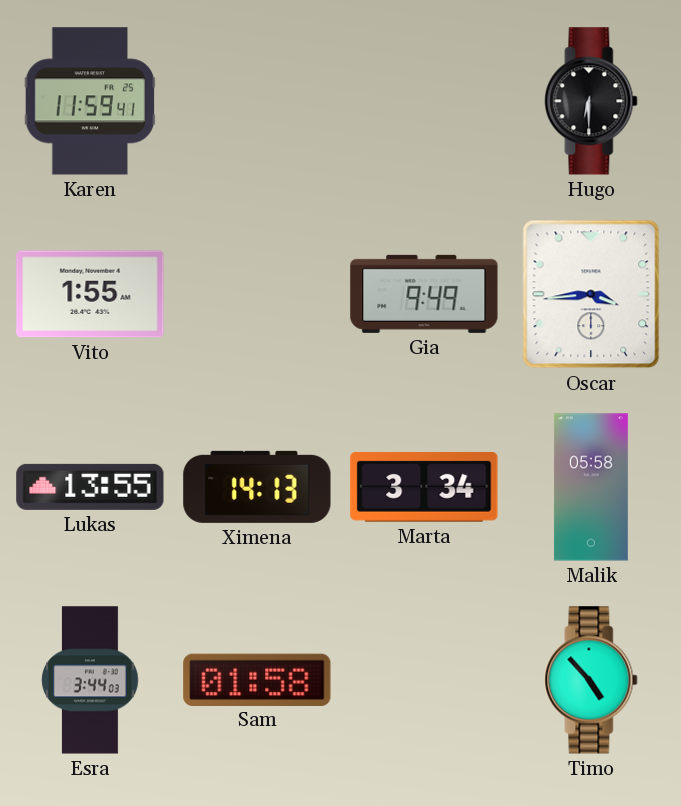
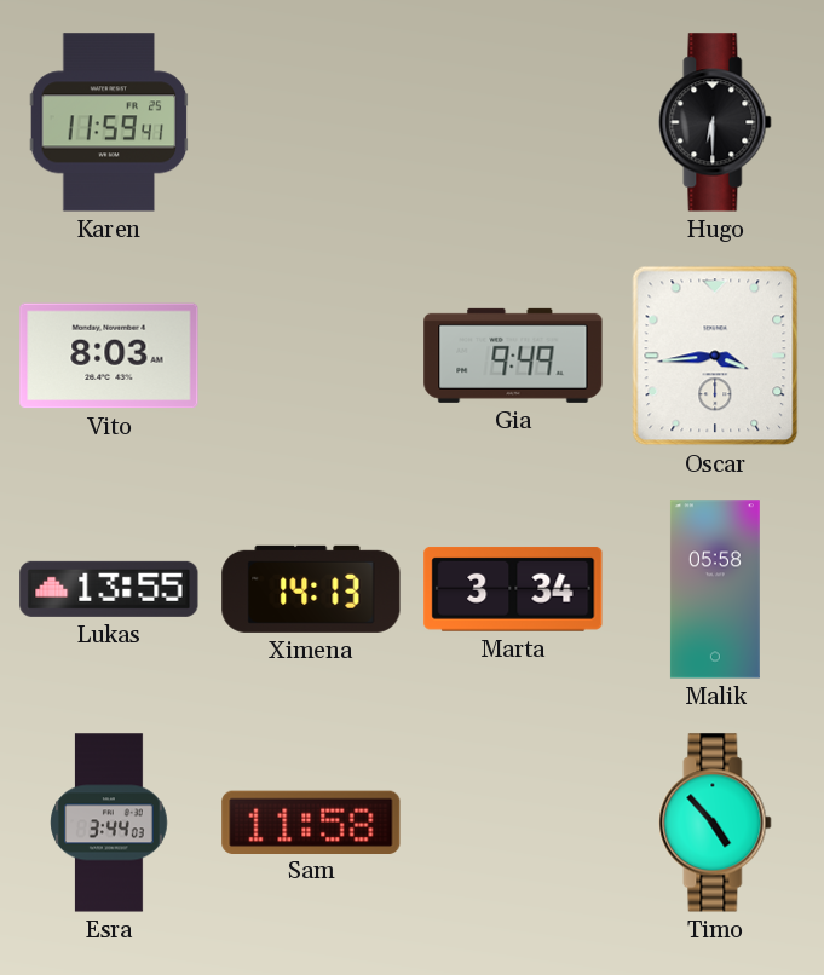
Vito: 1:55 -> 8:03 (109, 356)
Sam: 01:58 -> 11:58 (311, 821)
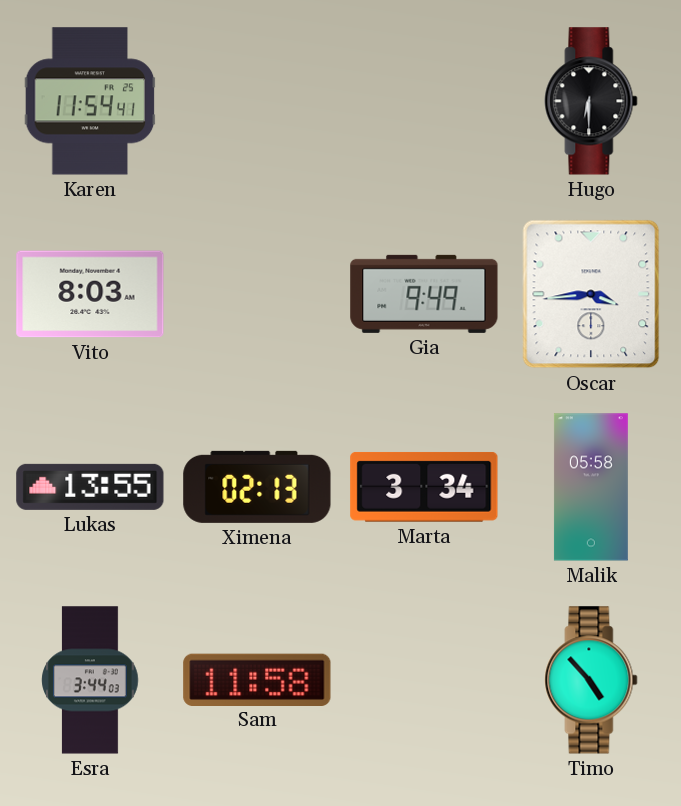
Karen: 11:59 -> 11:54 (90, 101)
Ximena: 14:13 -> 02:13 (257, 487)
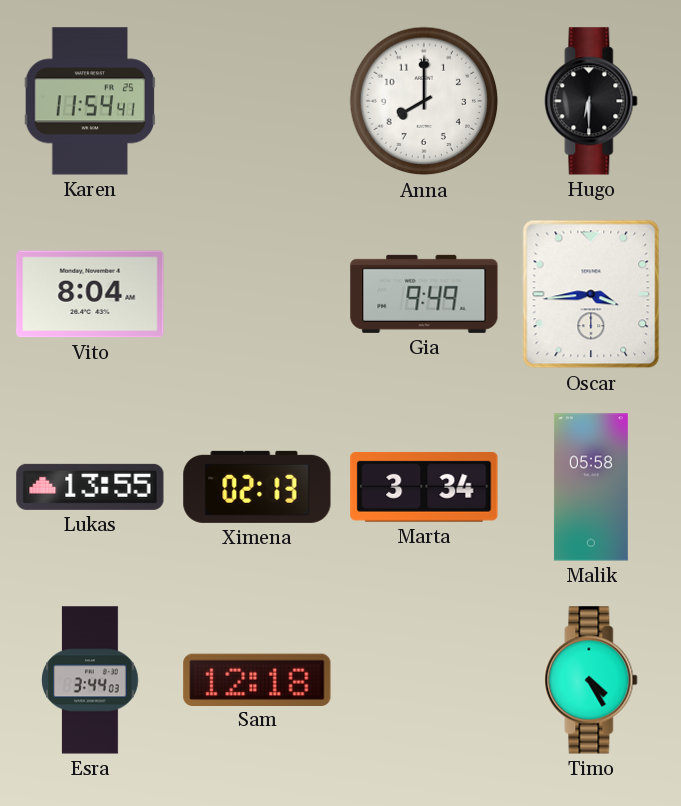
Anna: none -> 8:00 (424, 101)
Vito: 8:03 -> 8:04 (90, 294)
Sam: 11:58 -> 12:18 (257, 679)
Timo: 4:53 -> 4:25 (591, 680)
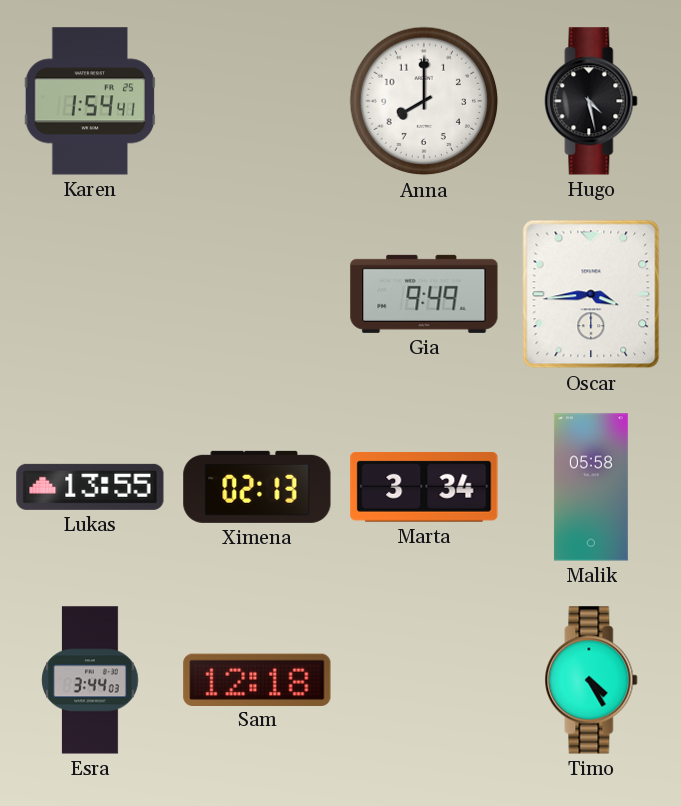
Karen: 11:54 -> 1:54 (90, 101)
Hugo: 6:30 -> 4:28 (591, 101)
Vito: 8:04 -> none (90, 294)
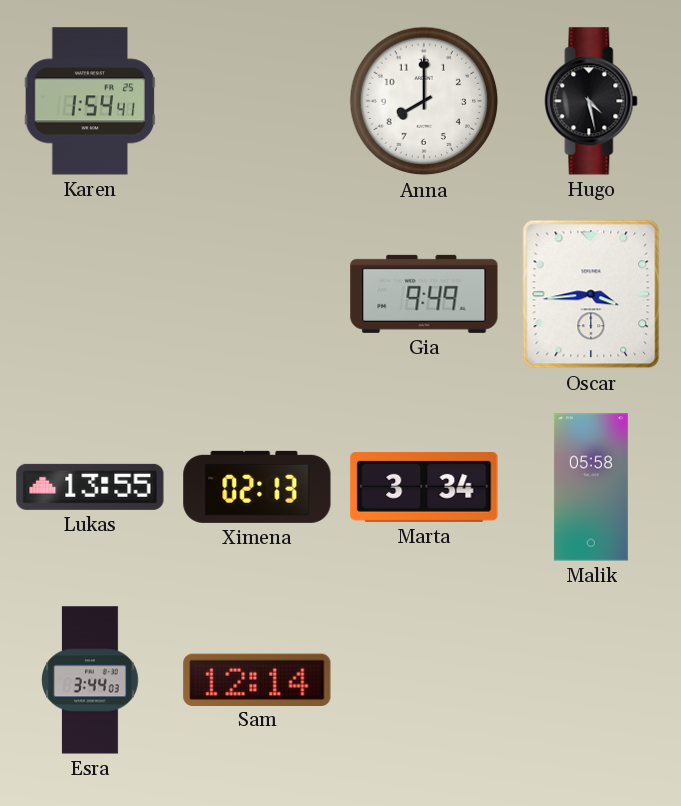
Sam: 12:18 -> 12:14 (257, 679)
Timo: 4:25 -> none (591, 680)
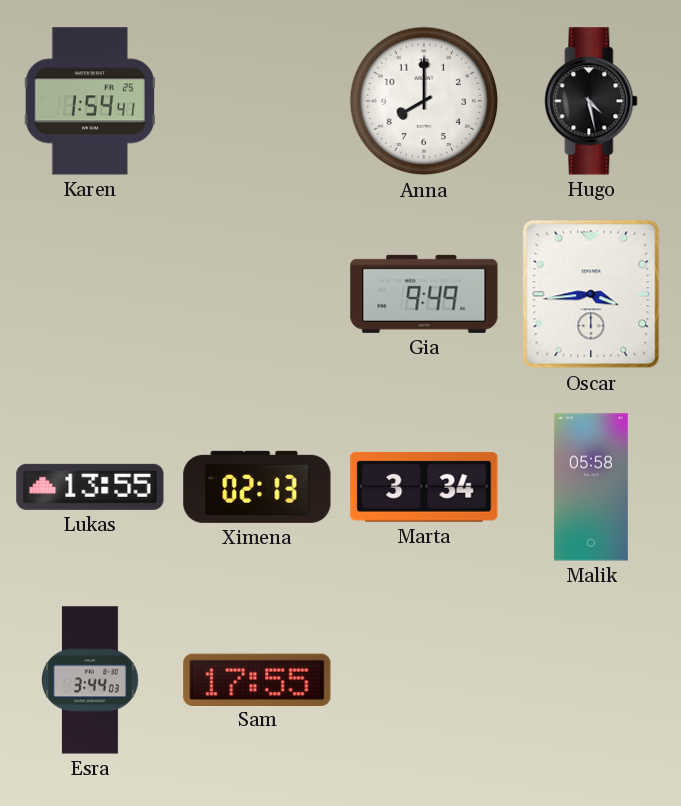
Sam: 12:14 -> 17:55 (257, 679)
